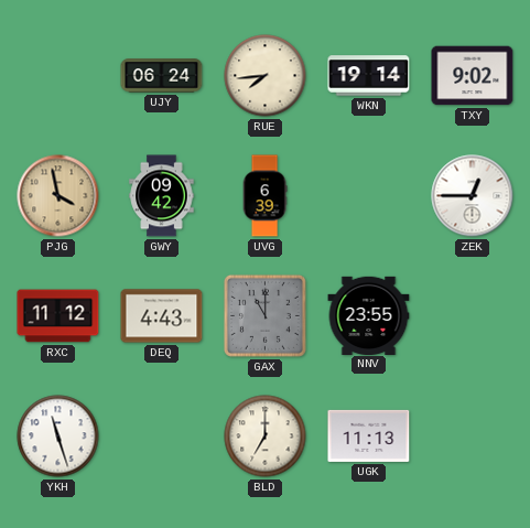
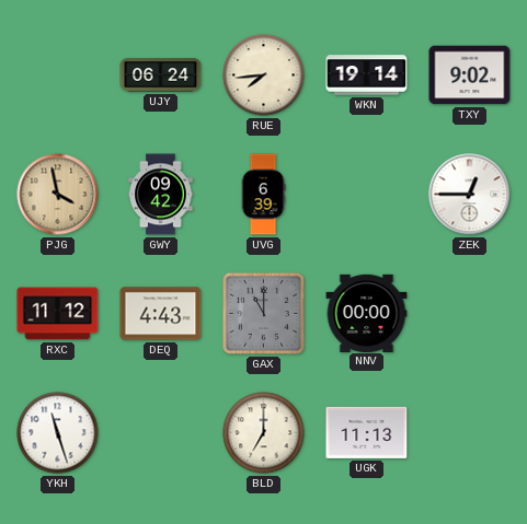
NNV: 23:55 -> 00:00 (367, 313)
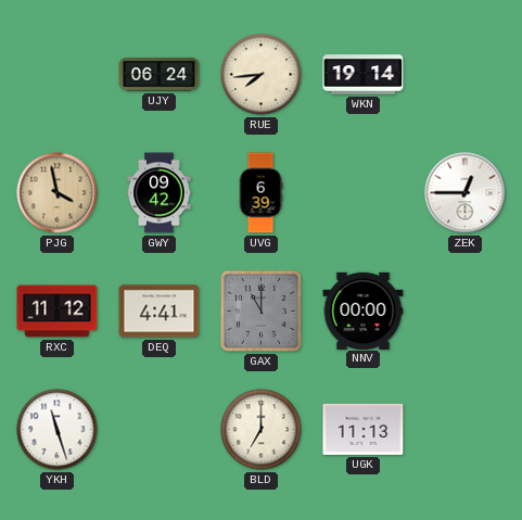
TXY: 9:02 -> none (470, 75)
DEQ: 4:43 -> 4:41 (160, 312)
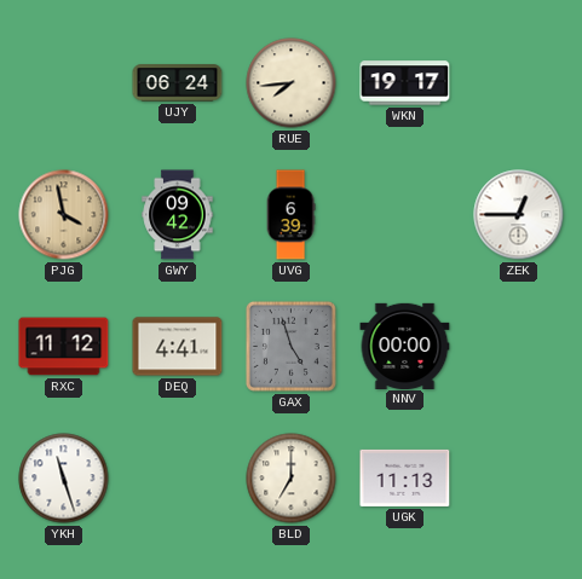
WKN: 19:14 -> 19:17 (405, 83)
GAX: 11:00 -> 4:57 (290, 346)
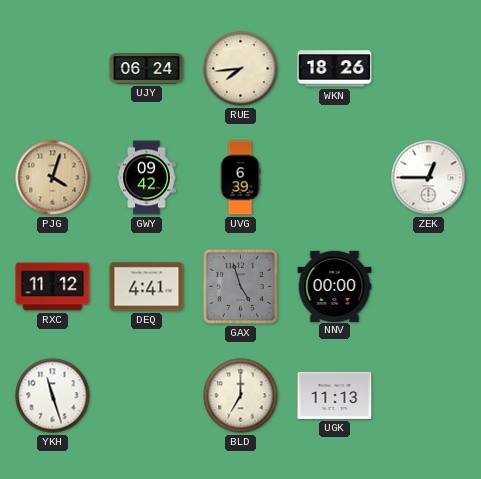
WKN: 19:17 -> 18:26 (335, 69)
PJG: 3:58 -> 4:03 (53, 178)
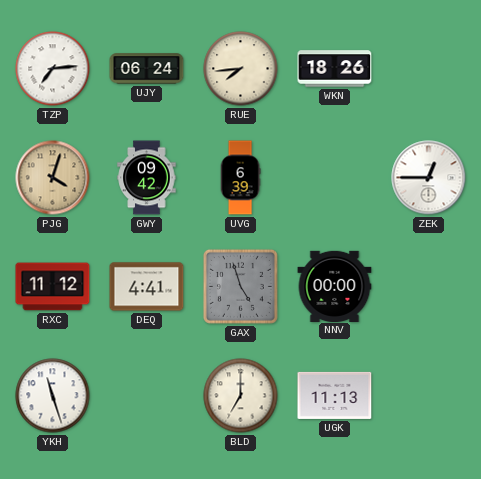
TZP: none -> 7:14 (53, 69)
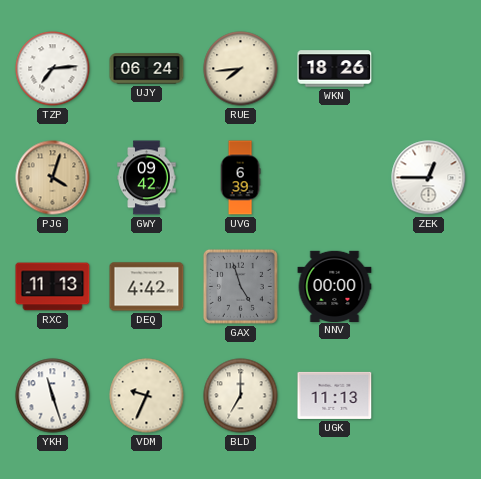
RXC: 11:12 -> 11:13 (53, 287)
DEQ: 4:41 -> 4:42 (147, 287)
VDM: none -> 9:34 (147, 396)
